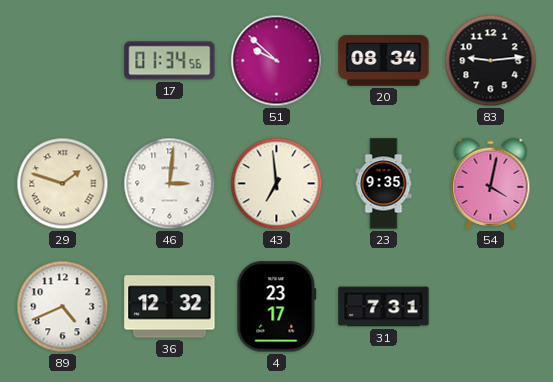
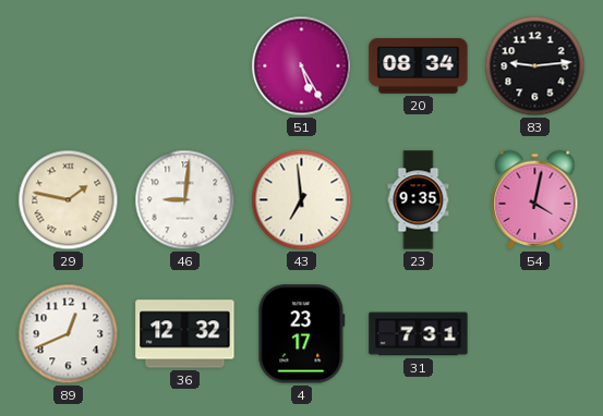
17: 01:34 -> none (170, 61)
51: 9:52 -> 5:25 (302, 66)
29: 1:48 -> 1:47 (69, 200)
46: 3:01 -> 9:01 (185, 200)
89: 4:41 -> 12:41 (69, 334)
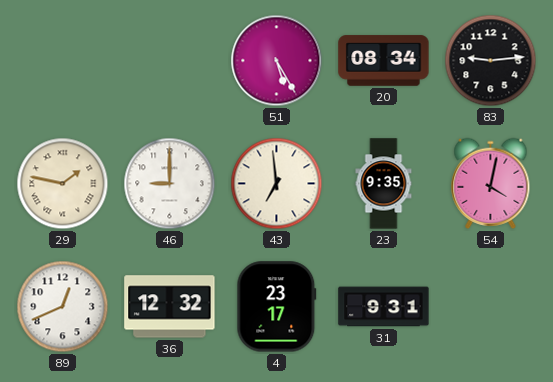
46: 9:01 -> 9:00 (170, 184)
31: 7:31 -> 9:31 (384, 307)
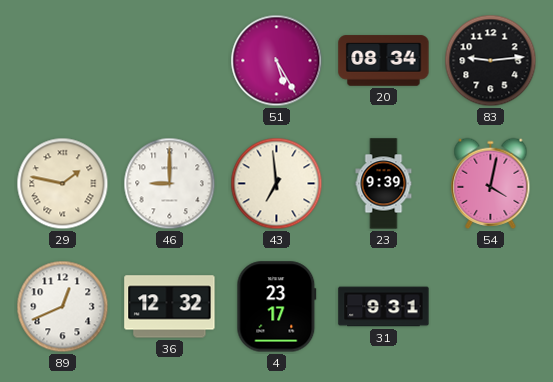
23: 9:35 -> 9:39 (384, 184)
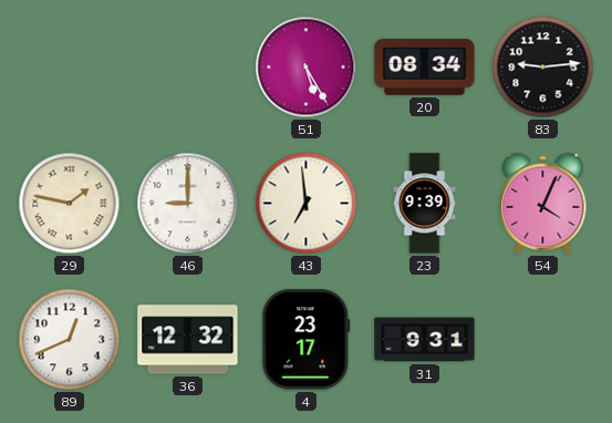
54: 4:02 -> 4:04 (543, 203)
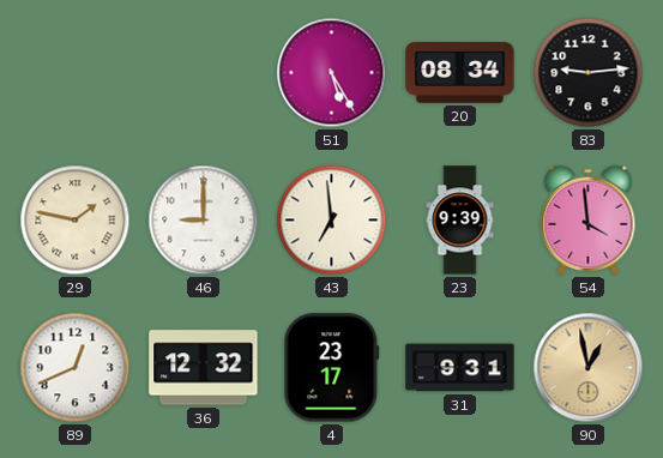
54: 4:04 -> 3:59 (589, 219)
90: none -> 12:58 (589, 368)
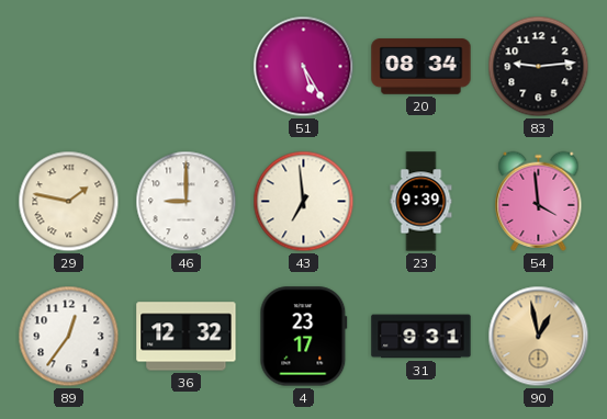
89: 12:41 -> 12:36 (69, 337)
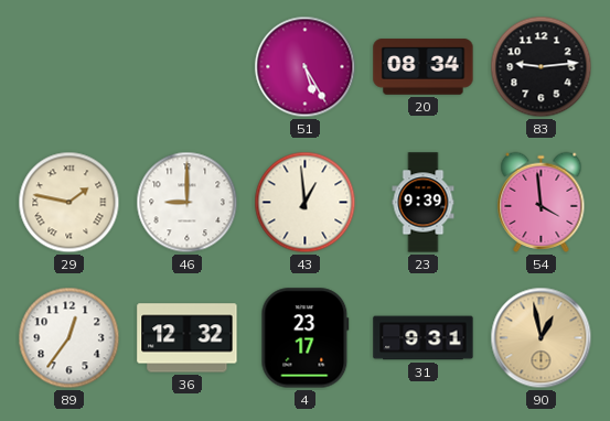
43: 6:59 -> 12:59 (306, 203)
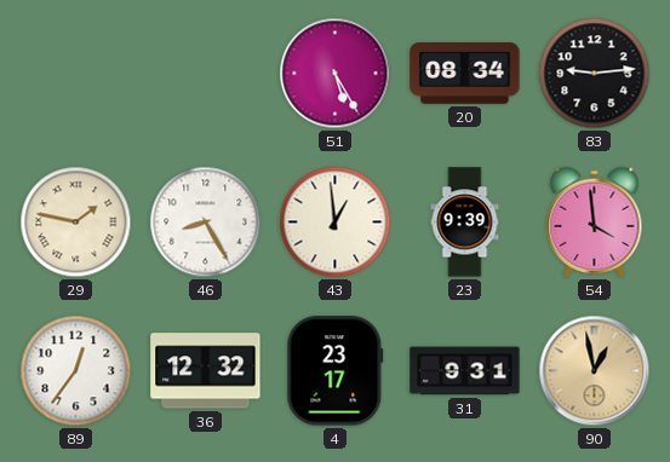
46: 9:00 -> 8:25 (206, 223)
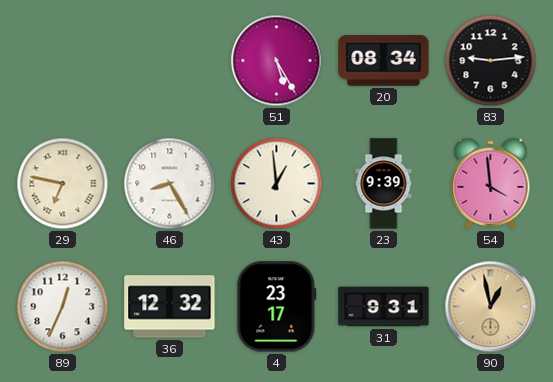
29: 1:47 -> 6:47 (63, 184)
89: 12:36 -> 12:34 (63, 307)
